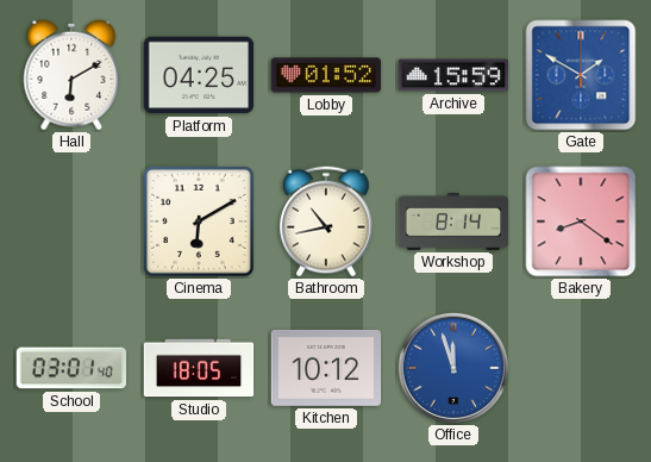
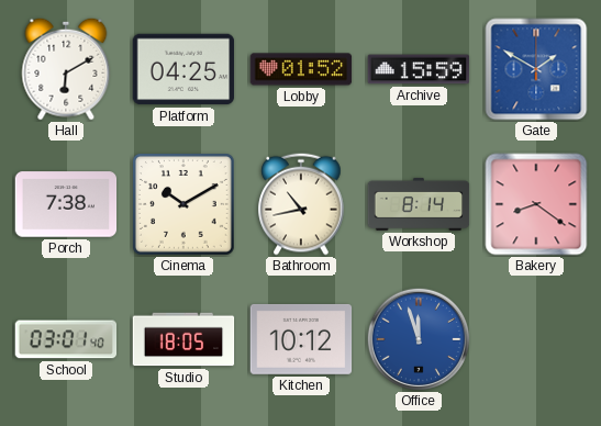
Porch: none -> 7:38 (66, 204)
Cinema: 6:10 -> 10:10 (185, 205)
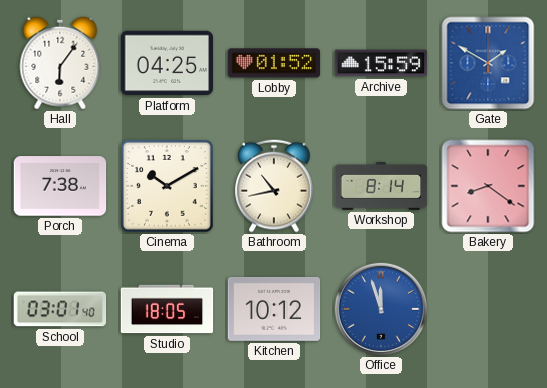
Hall: 6:10 -> 6:06 (60, 63)
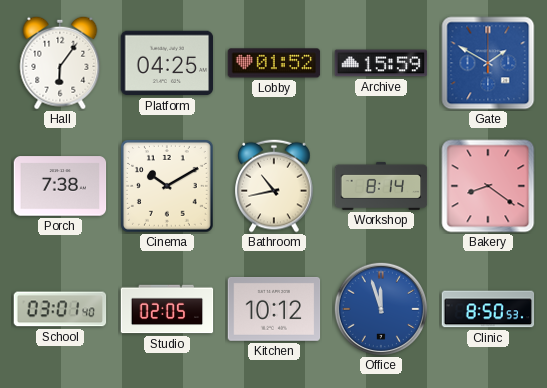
Studio: 18:05 -> 02:05 (167, 309)
Clinic: none -> 8:50 (488, 309)
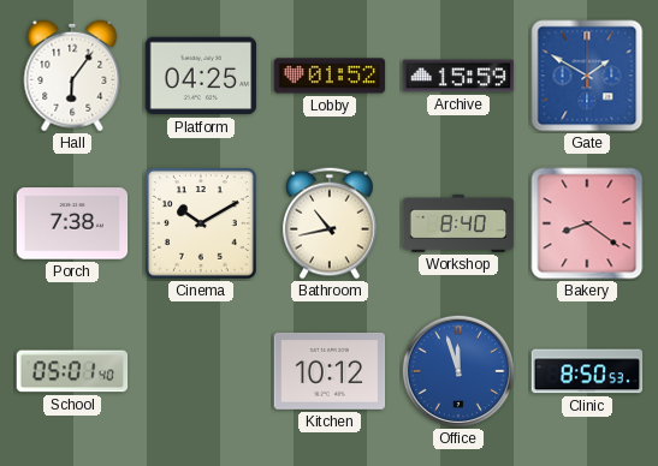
Workshop: 8:14 -> 8:40 (458, 223)
School: 03:01 -> 05:01 (72, 371)
Studio: 02:05 -> none (167, 309)
